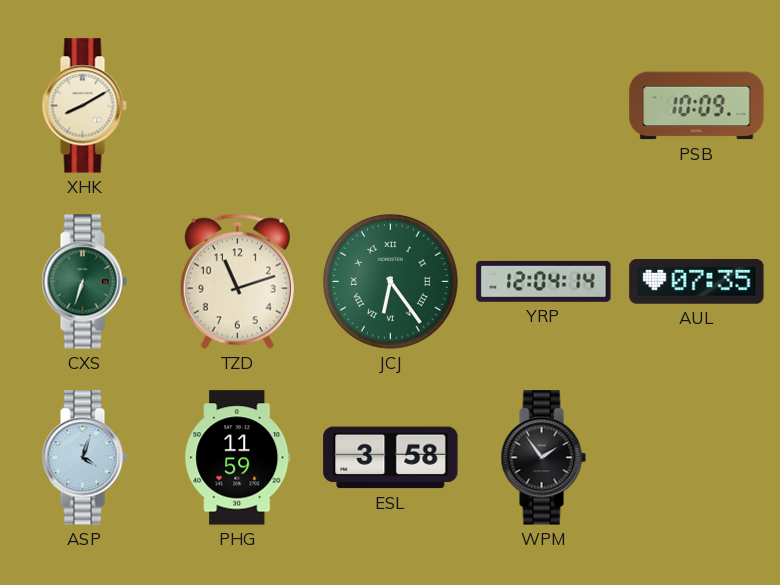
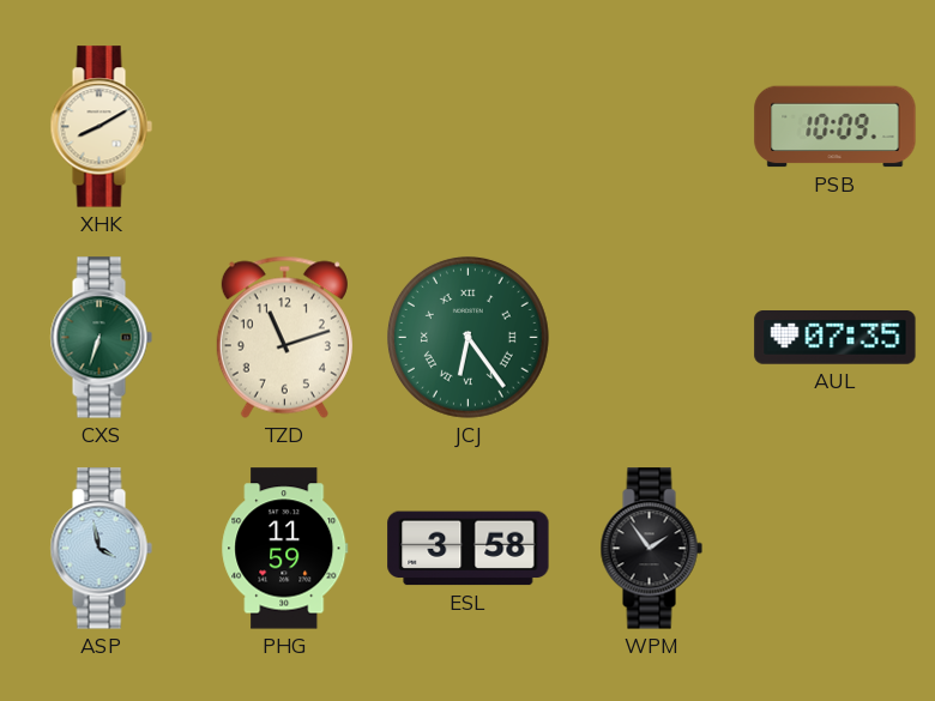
YRP: 12:04 -> none (544, 281)
ASP: 4:03 -> 3:58 (101, 549)
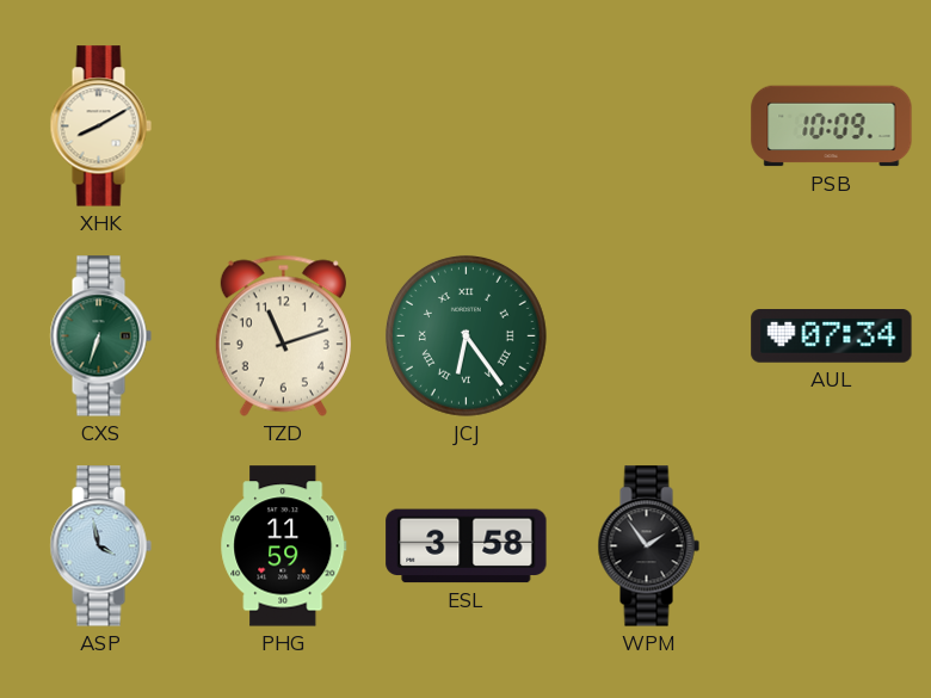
AUL: 07:35 -> 07:34 (832, 336)
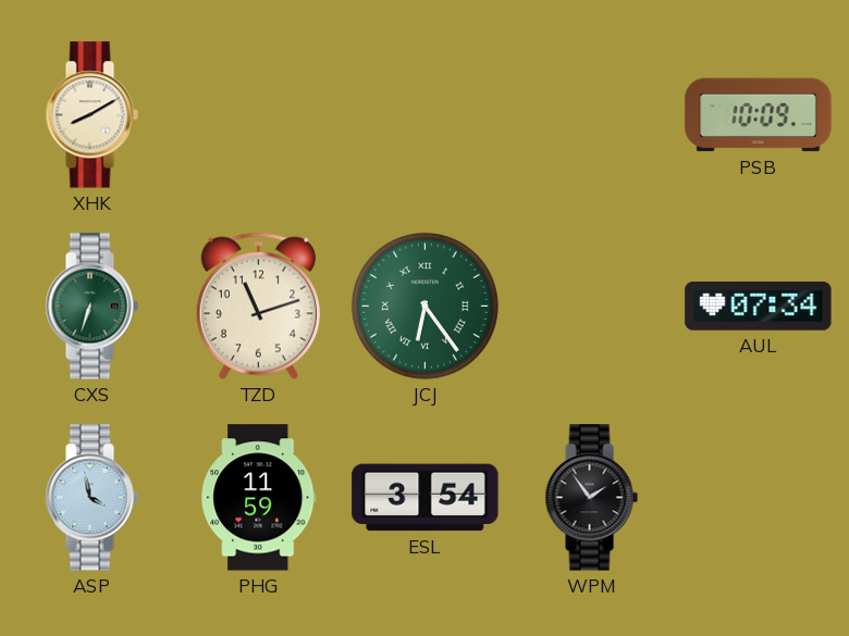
ESL: 3:58 -> 3:54 (426, 498)
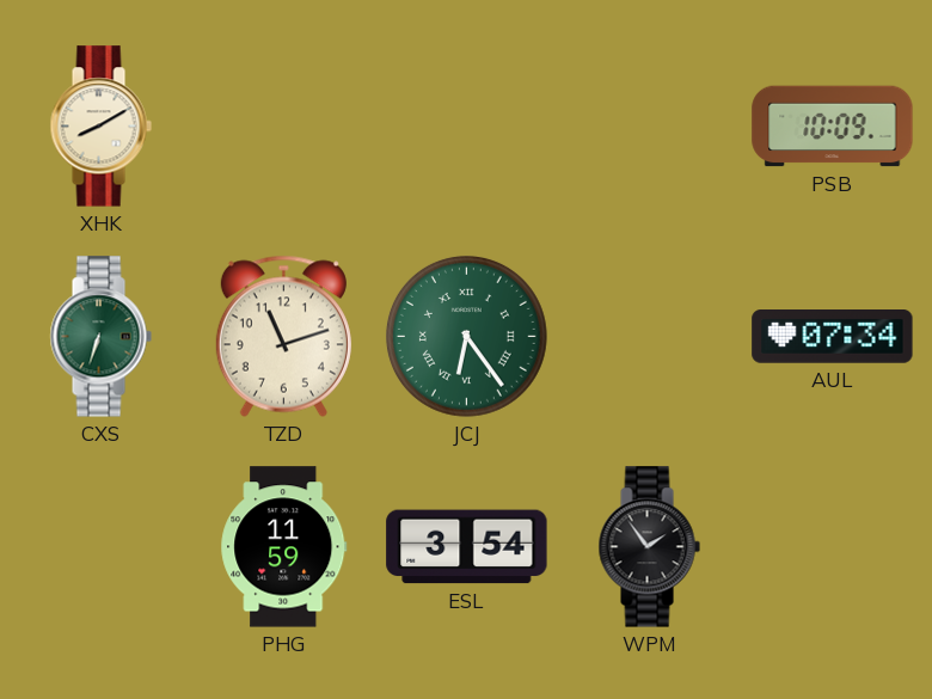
ASP: 3:58 -> none (91, 498)
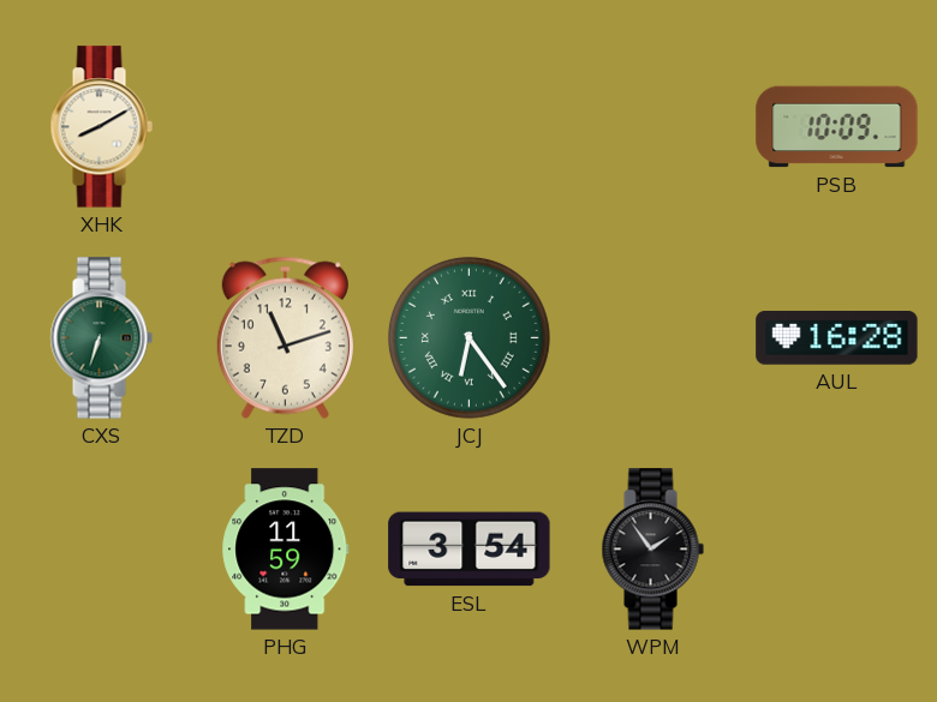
AUL: 07:34 -> 16:28 (837, 338)
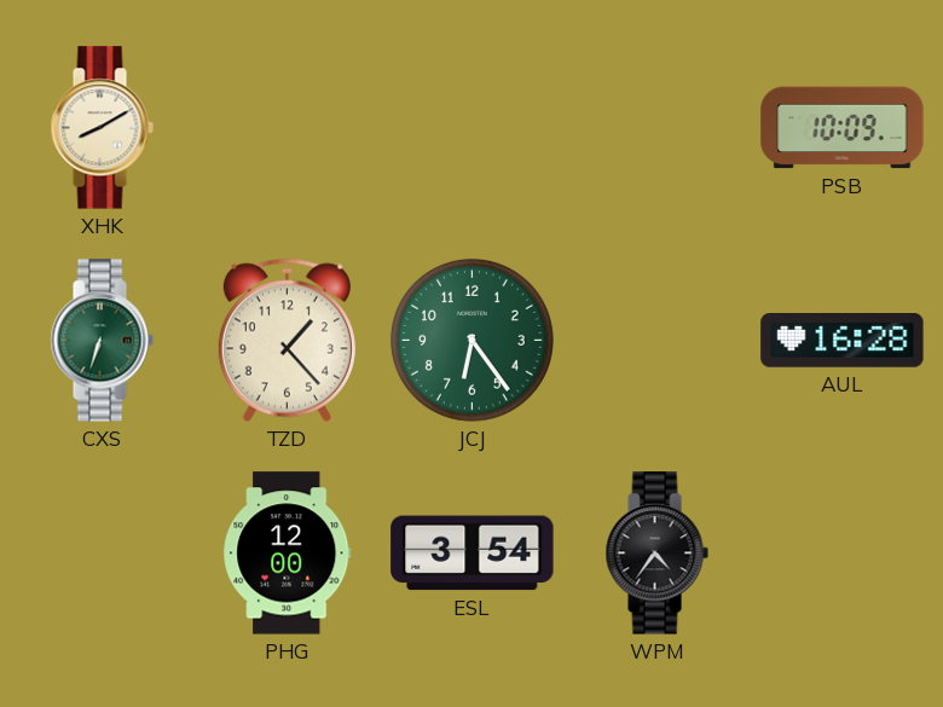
TZD: 11:12 -> 1:23 (287, 340)
JCJ numerals: Roman -> Arabic (471, 340)
PHG: 11:59 -> 12:00 (288, 554)
WPM: 1:54 -> 4:36 (656, 554)
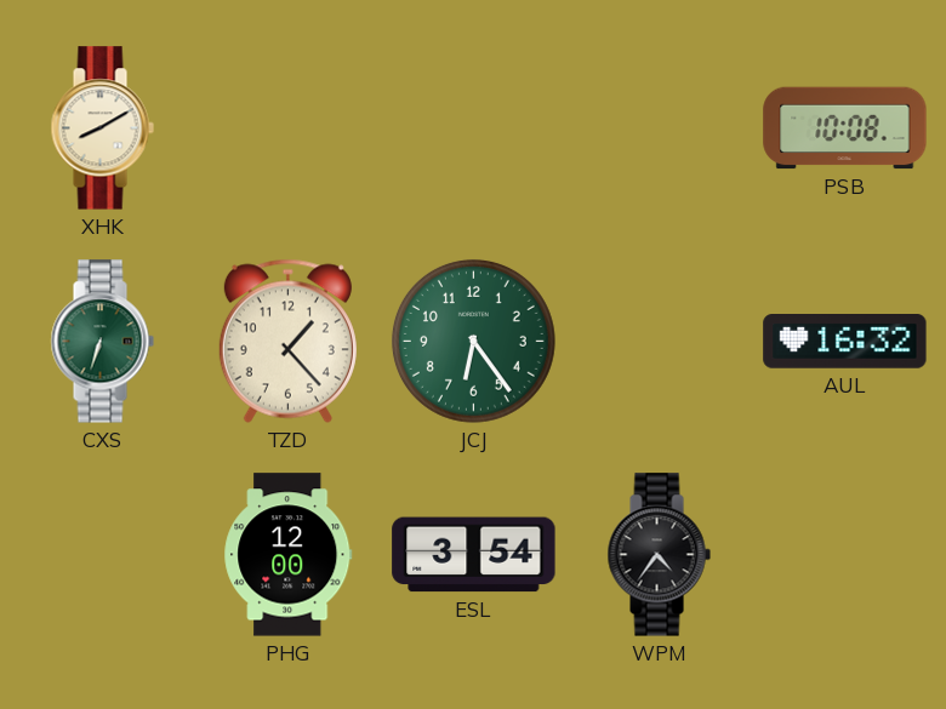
PSB: 10:09 -> 10:08 (845, 128)
AUL: 16:28 -> 16:32 (845, 342)
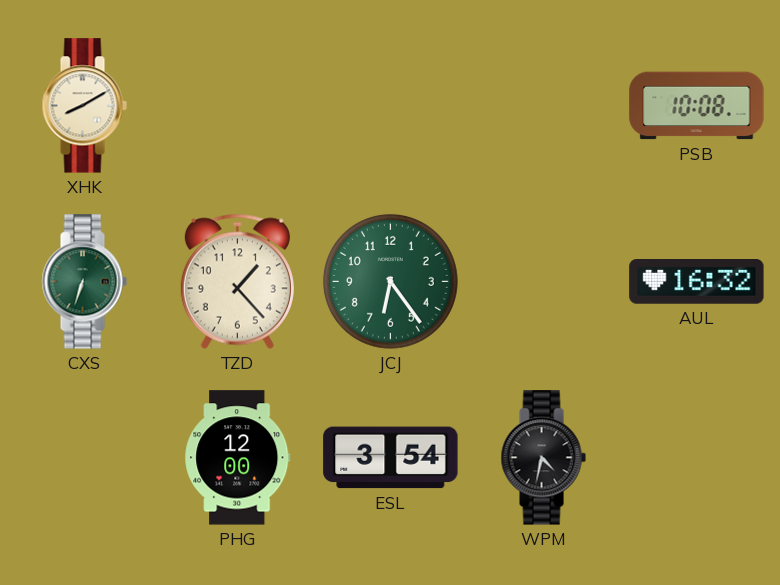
WPM: 4:36 -> 4:32 (543, 458)
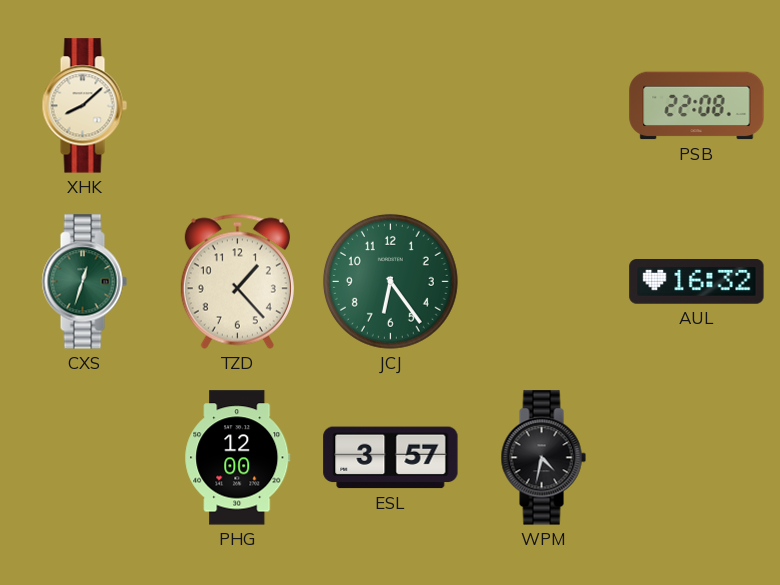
XHK: 8:10 -> 8:08 (84, 106)
PSB: 10:08 -> 22:08 (697, 106)
CXS: 6:33 -> 12:33 (84, 282)
ESL: 3:54 -> 3:57 (391, 458)
